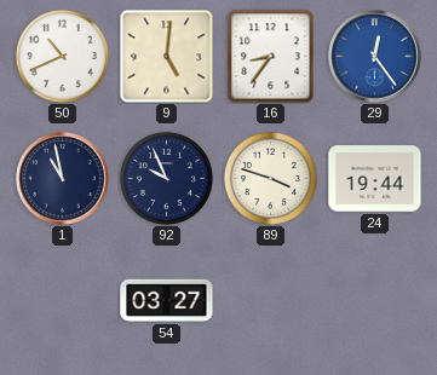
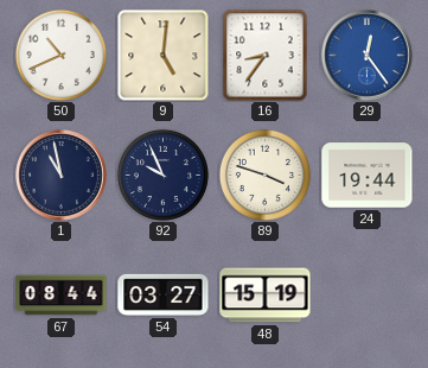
67: none -> 08:44 (62, 296)
48: none -> 15:19 (266, 296)
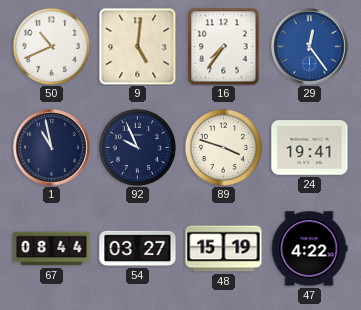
16: 8:36 -> 7:36 (224, 46)
24: 19:44 -> 19:41 (310, 148)
47: none -> 4:22 (309, 249)
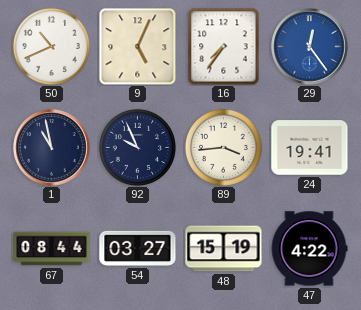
9: 5:01 -> 5:04 (137, 46)
89: 3:48 -> 3:44 (223, 147)
